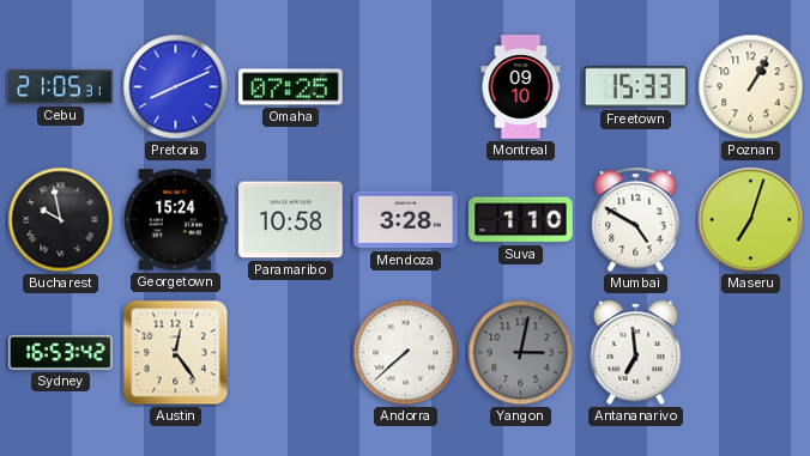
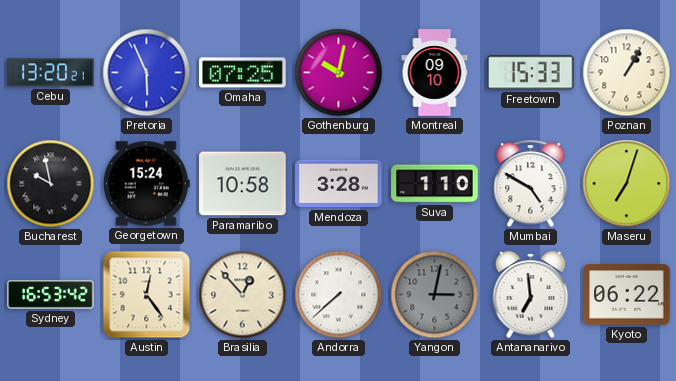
Cebu: 21:05 -> 13:20 (51, 73)
Pretoria: 8:11 -> 5:56 (147, 73)
Gothenburg: none -> 10:02 (339, 73)
Brasilia: none -> 12:53 (243, 295)
Kyoto: none -> 06:22 (627, 295)
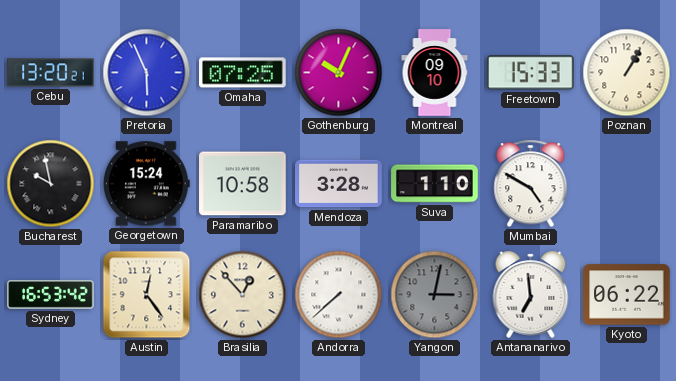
Gothenburg: 10:02 -> 10:04 (339, 73)
Maseru: 7:03 -> none (627, 184)
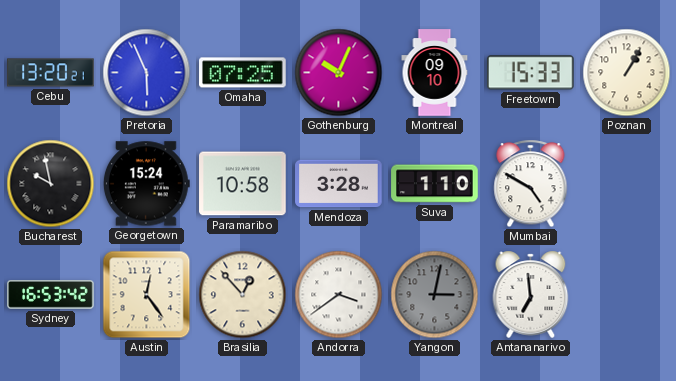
Andorra: 7:38 -> 3:39 (339, 295)
Kyoto: 06:22 -> none (627, 295)
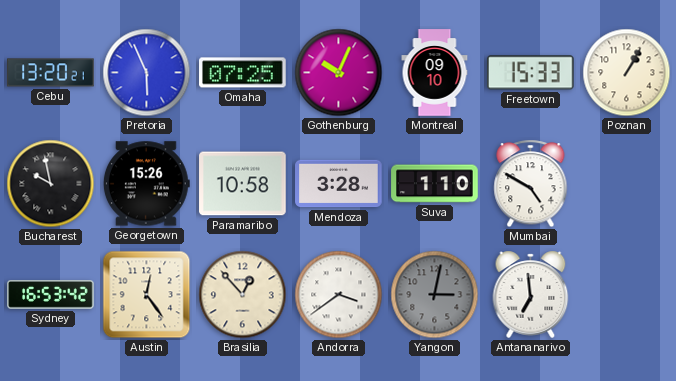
Georgetown: 15:24 -> 15:26 (146, 184)
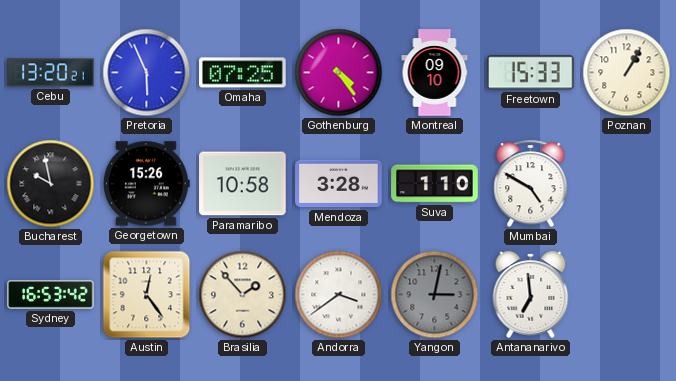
Gothenburg: 10:04 -> 4:24 (339, 73)
Brasilia: 12:53 -> 1:53 (243, 295)
